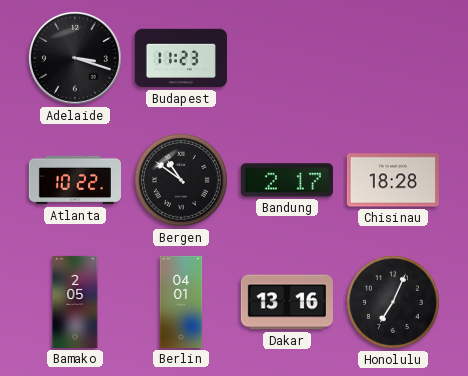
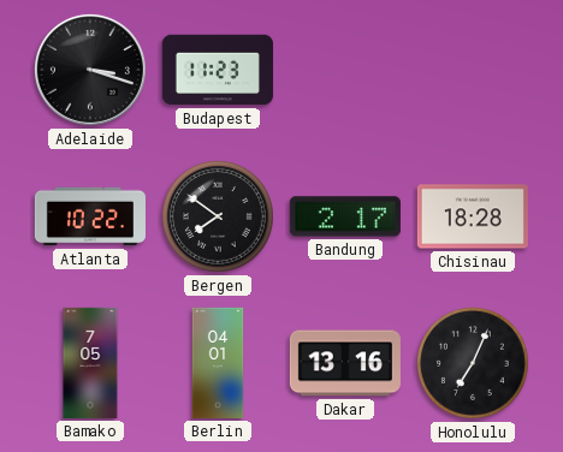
Bergen: 10:51 -> 7:51 (219, 218)
Bamako: 2:05 -> 7:05 (90, 363)
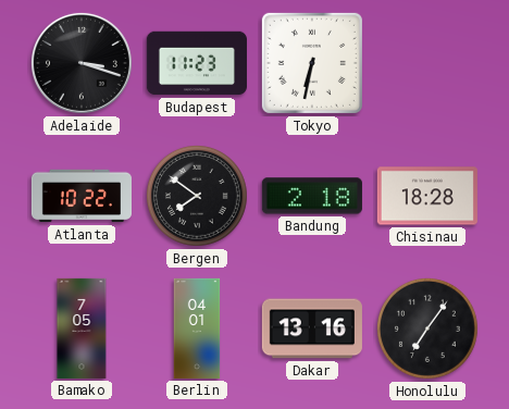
Tokyo: none -> 6:32 (312, 63)
Bandung: 2:17 -> 2:18 (312, 196)
Honolulu: 7:04 -> 7:06 (429, 330)
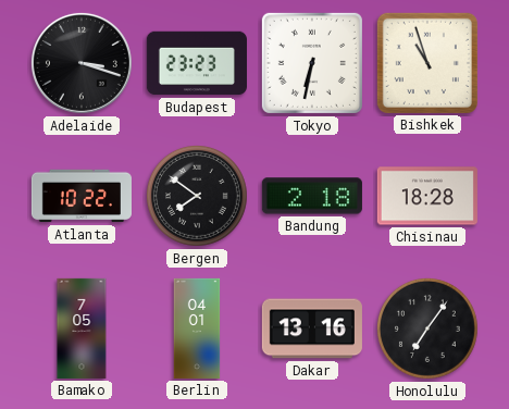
Budapest: 11:23 -> 23:23 (197, 63)
Bishkek: none -> 10:57 (427, 63)
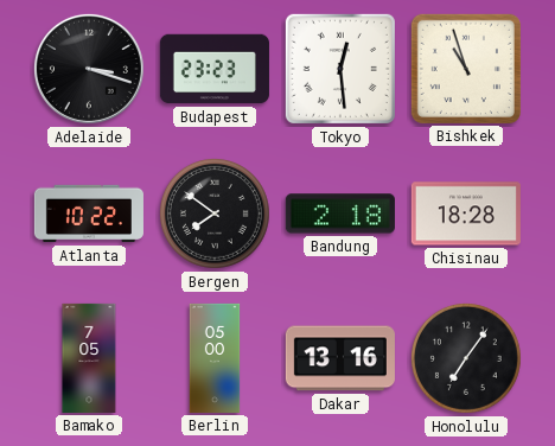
Tokyo: 6:32 -> 12:29 (340, 69)
Berlin: 04:01 -> 05:00 (215, 358)
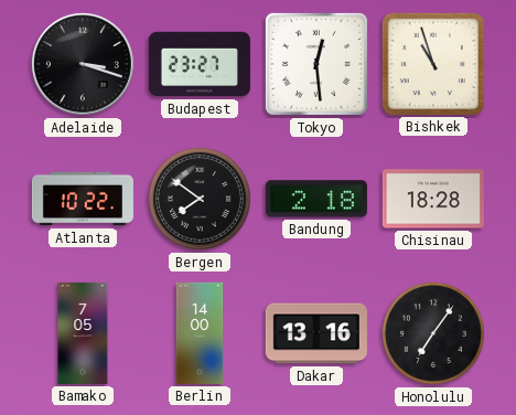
Budapest: 23:23 -> 23:27 (200, 64)
Berlin: 05:00 -> 14:00 (200, 333)
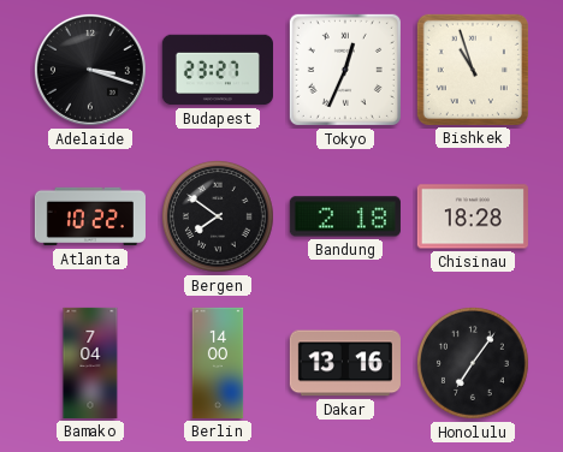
Tokyo: 12:29 -> 12:34 (345, 70)
Bamako: 7:05 -> 7:04 (90, 363)
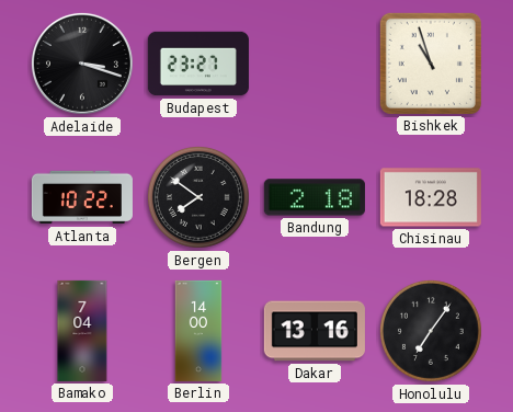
Tokyo: 12:34 -> none (345, 70)
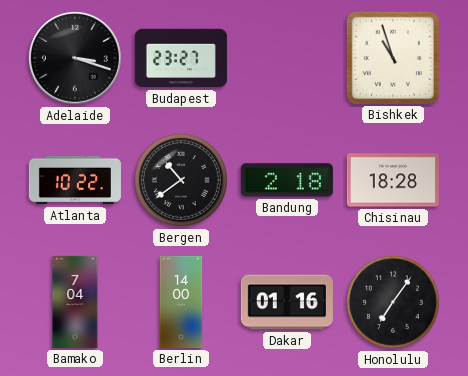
Bergen: 7:51 -> 10:39 (182, 181)
Dakar: 13:16 -> 01:16 (287, 302)
